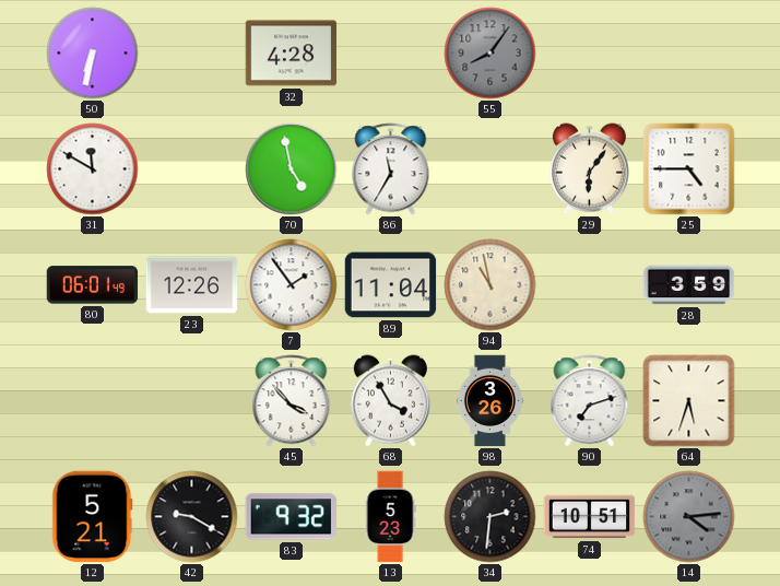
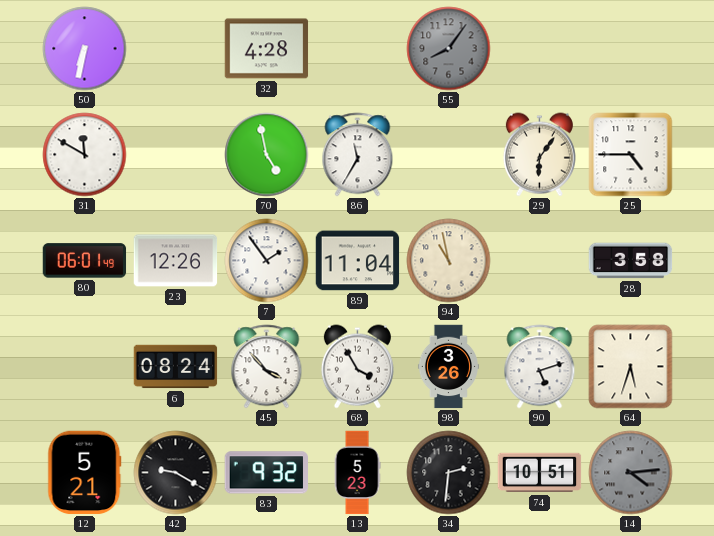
28: 3:59 -> 3:58 (631, 261)
6: none -> 08:24 (176, 367)
90: 7:12 -> 5:12 (540, 367)
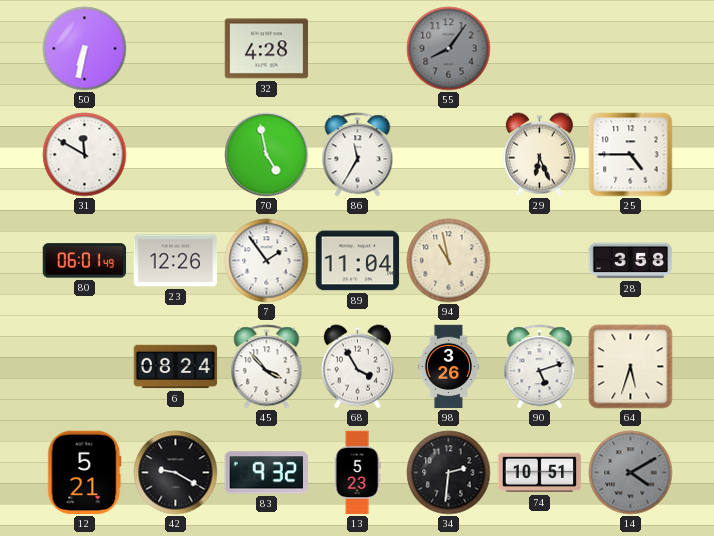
29: 6:06 -> 6:26 (539, 155)
14: 4:14 -> 4:10 (631, 473)
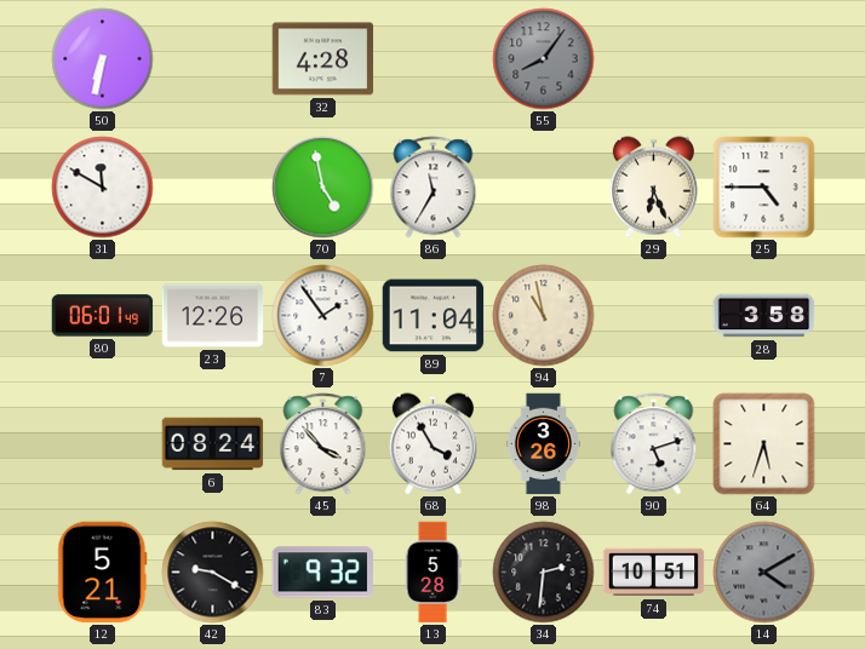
13: 5:23 -> 5:28 (432, 573)
